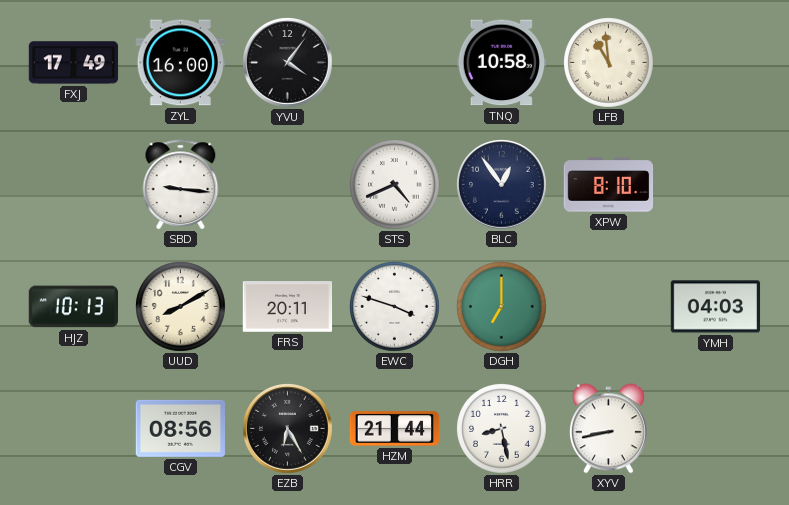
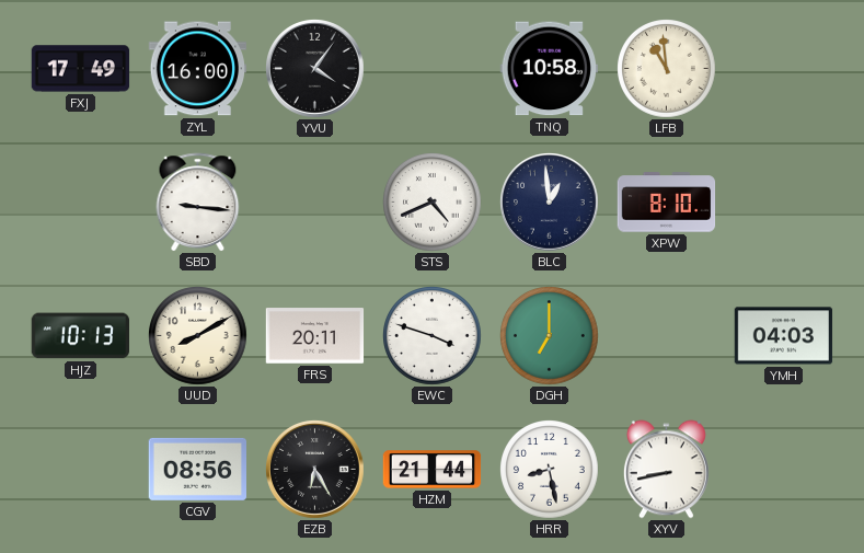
BLC: 12:54 -> 12:59 (550, 203)
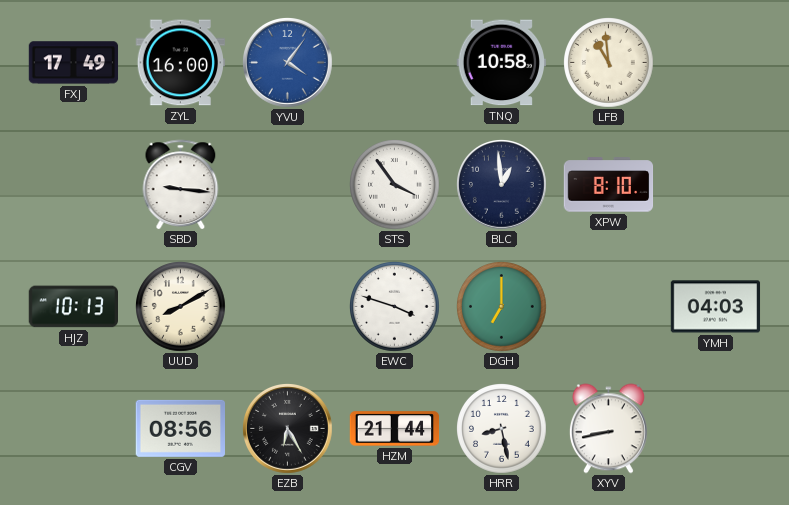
YVU dial: black -> blue (288, 63)
STS: 4:41 -> 3:54 (395, 185)
FRS: 20:11 -> none (315, 336)
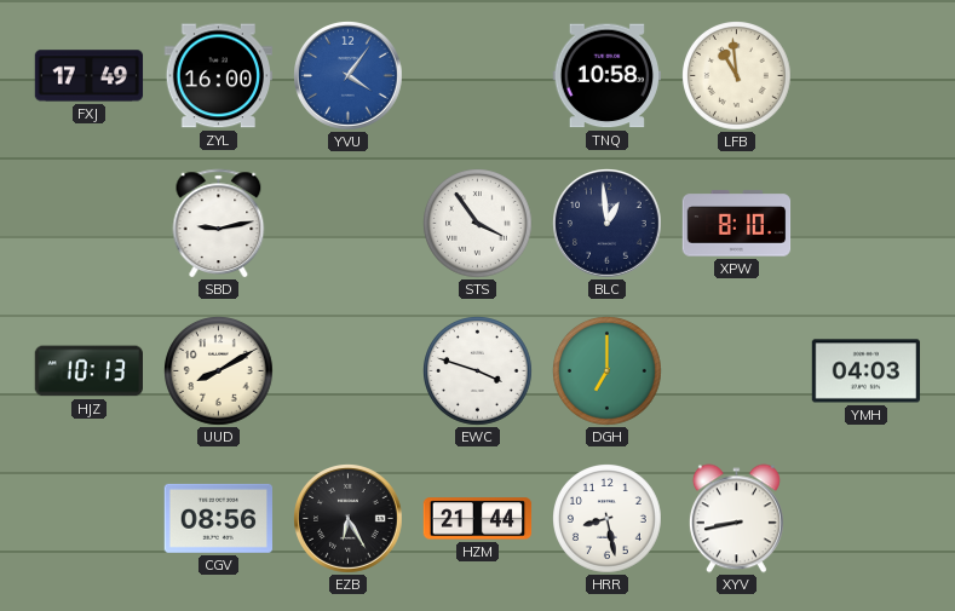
SBD: 9:16 -> 9:13 (219, 224)
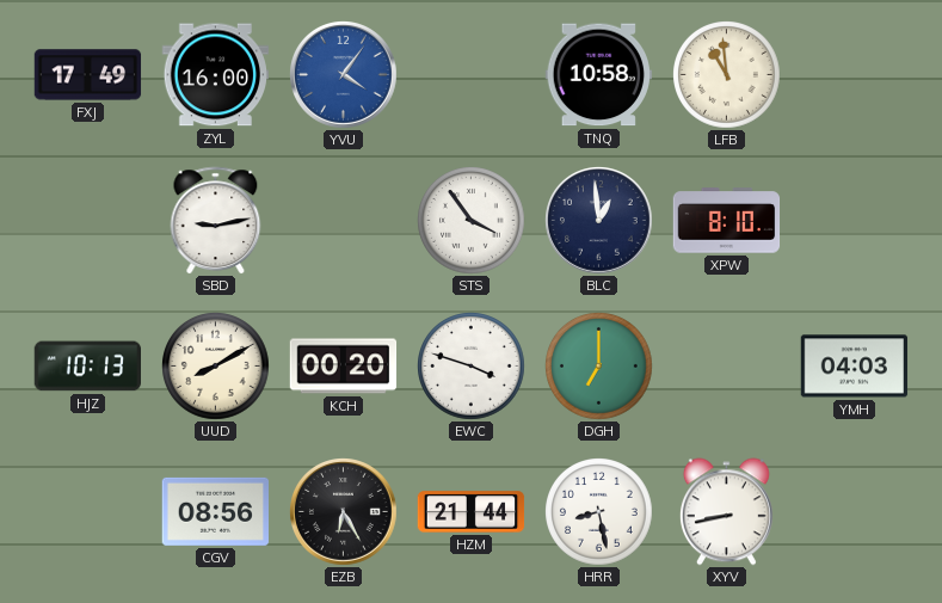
KCH: none -> 00:20 (344, 367)
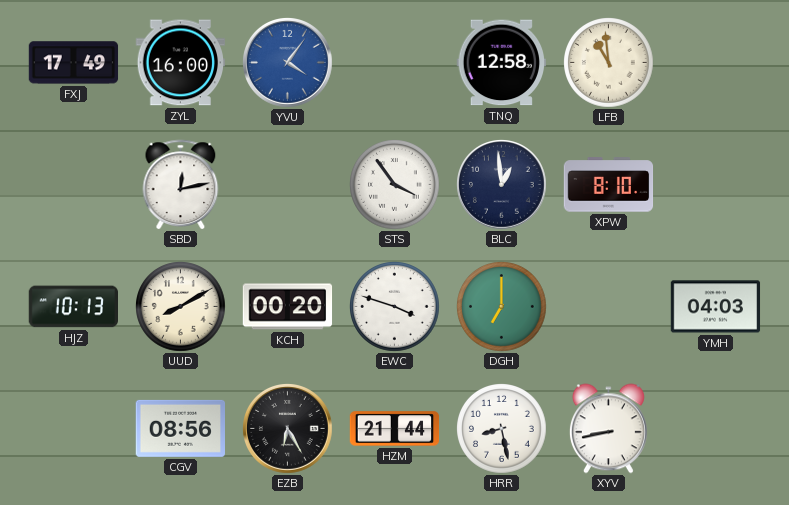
TNQ: 10:58 -> 12:58 (501, 63)
SBD: 9:13 -> 12:13 (181, 185)
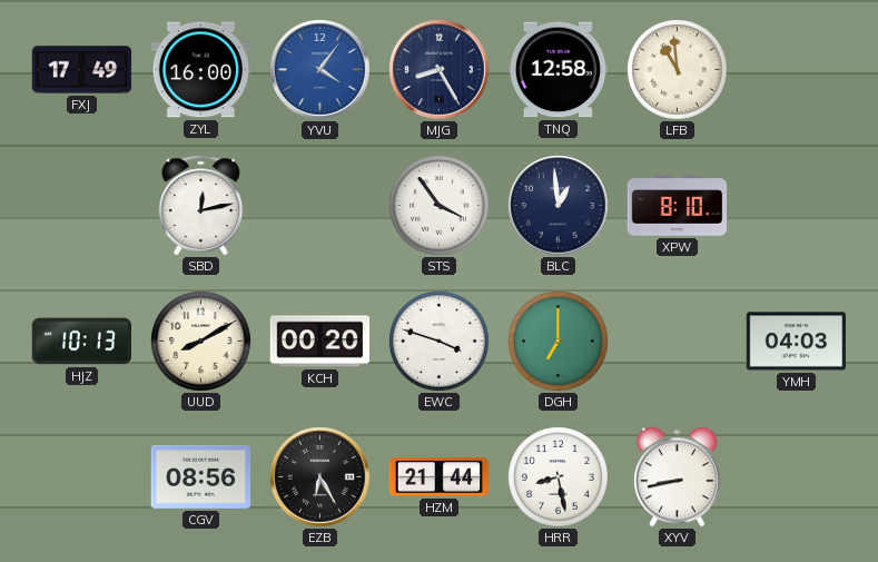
MJG: none -> 8:25 (440, 70)
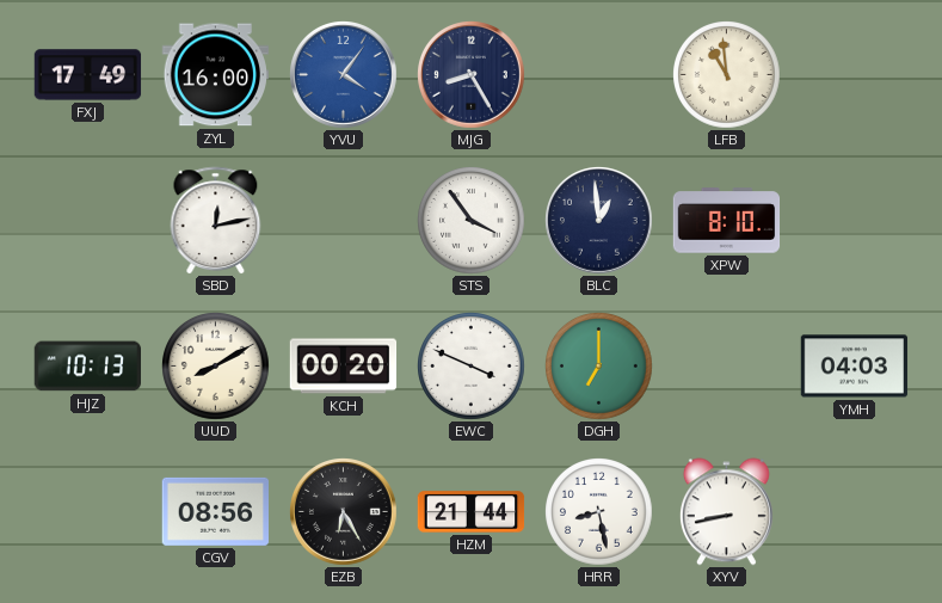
TNQ: 12:58 -> none (558, 70)
EWC: 3:48 -> 3:49 (472, 367)
